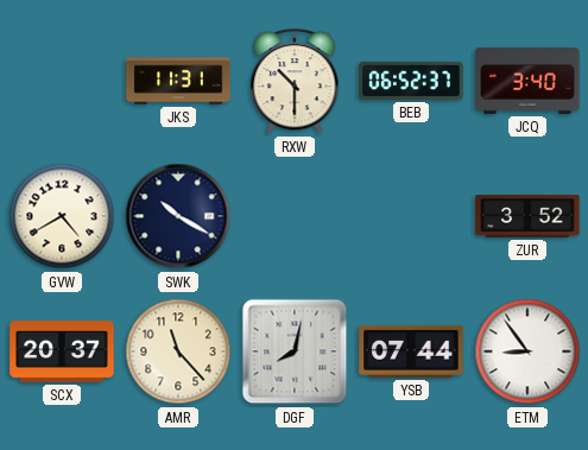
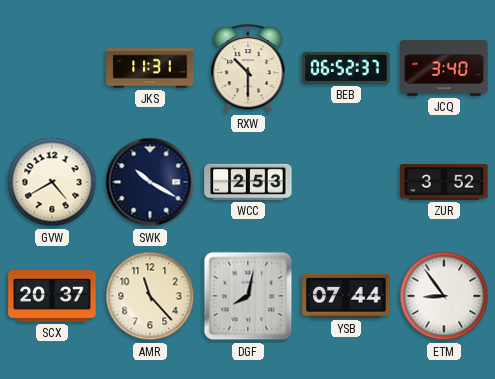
WCC: none -> 2:53 (248, 182)
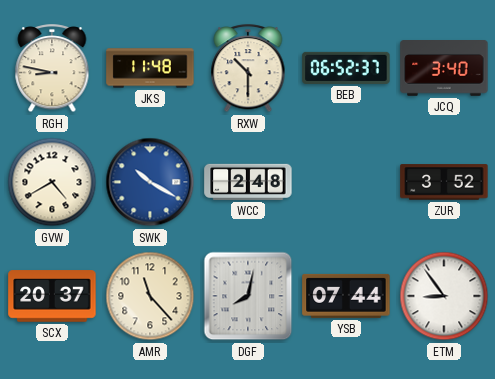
RGH: none -> 8:47 (52, 69)
JKS: 11:31 -> 11:48 (150, 68)
SWK dial: navy -> blue (150, 182)
WCC: 2:53 -> 2:48 (248, 182)
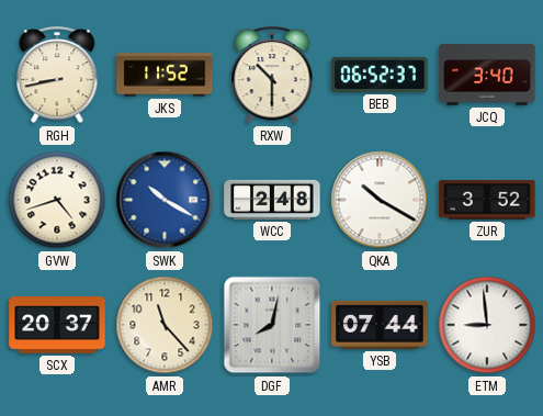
RGH: 8:47 -> 8:43 (57, 76)
JKS: 11:48 -> 11:52 (165, 75)
GVW: 4:40 -> 4:42 (57, 200)
QKA: none -> 10:20 (380, 200)
ETM: 8:54 -> 8:59 (487, 325)
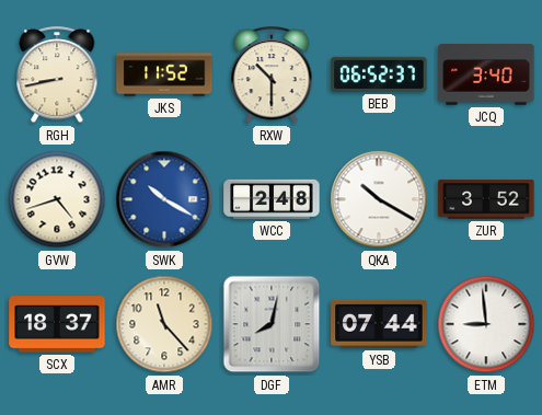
SCX: 20:37 -> 18:37 (57, 324)
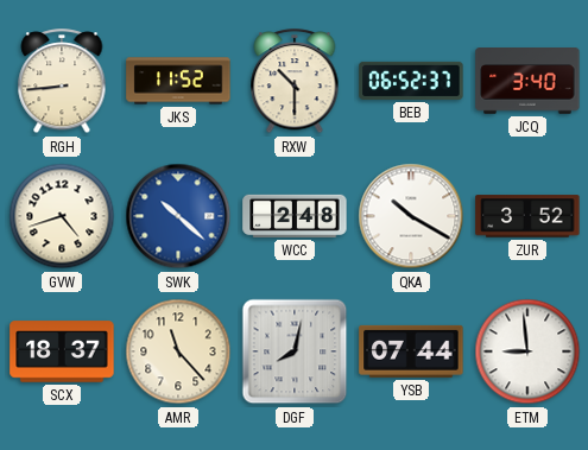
RGH: 8:43 -> 8:44 (62, 82)
SWK: 10:20 -> 10:22 (178, 216)
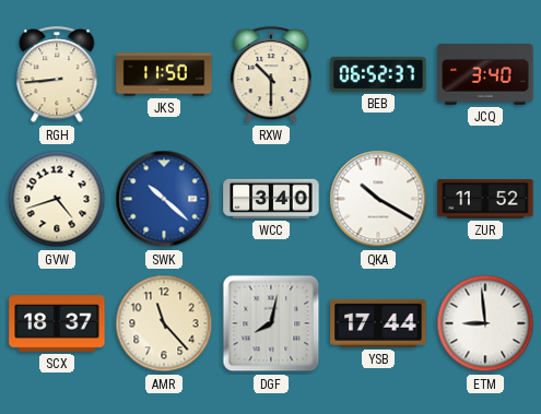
JKS: 11:52 -> 11:50 (164, 74)
WCC: 2:48 -> 3:40 (271, 199)
ZUR: 3:52 -> 11:52 (485, 199)
YSB: 07:44 -> 17:44 (378, 323)
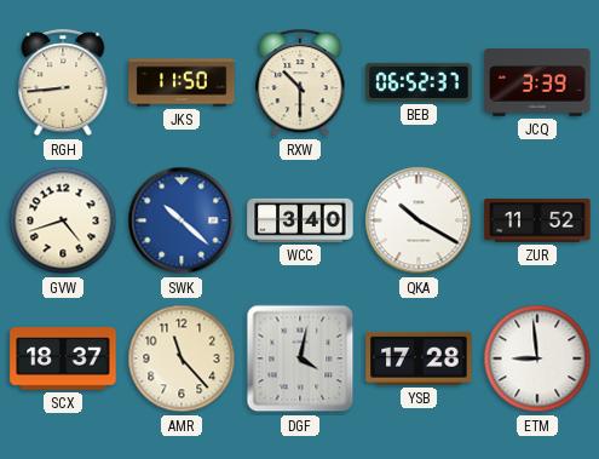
JCQ: 3:40 -> 3:39 (537, 84)
DGF: 8:02 -> 4:02 (300, 358)
YSB: 17:44 -> 17:28 (419, 358)
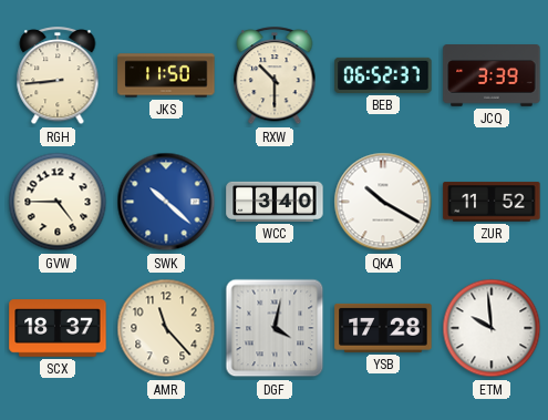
GVW: 4:42 -> 4:45 (58, 202)
ETM: 8:59 -> 9:59 (492, 328)
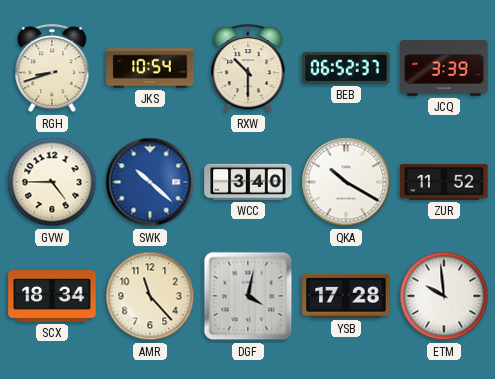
RGH: 8:44 -> 8:42 (52, 69)
JKS: 11:50 -> 10:54 (150, 68)
SCX: 18:37 -> 18:34 (52, 296)
